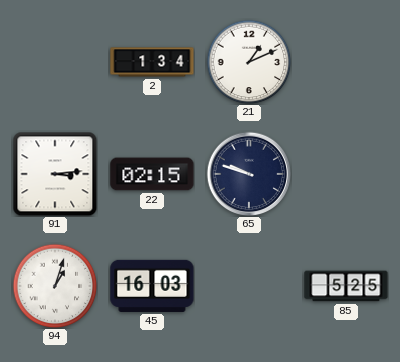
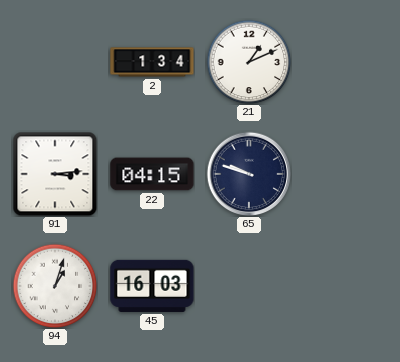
22: 02:15 -> 04:15 (152, 174)
85: 5:25 -> none (346, 286)
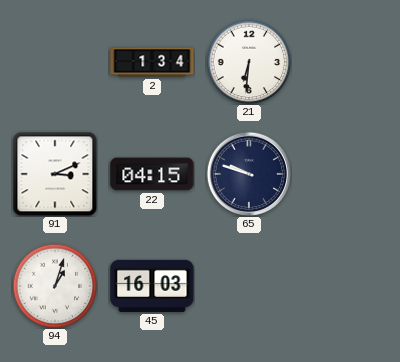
21: 1:11 -> 6:31 (249, 62)
91: 3:14 -> 3:11 (55, 174)
